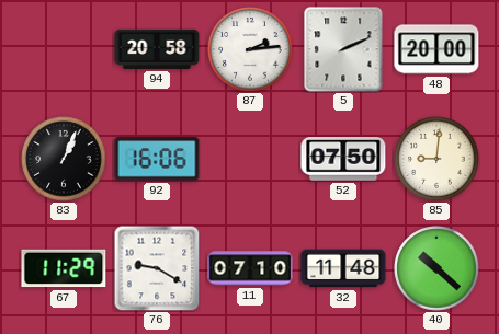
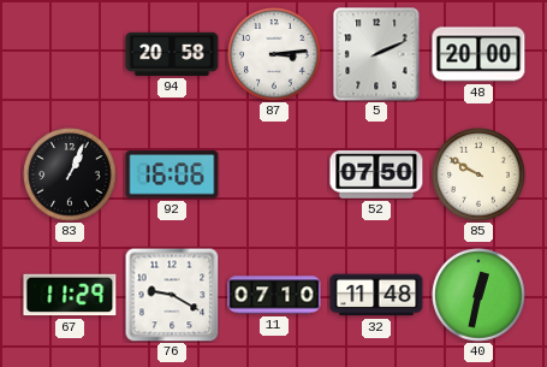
87: 2:14 -> 3:14 (274, 54)
85: 9:01 -> 9:50 (478, 174)
40: 10:22 -> 12:32 (478, 295)
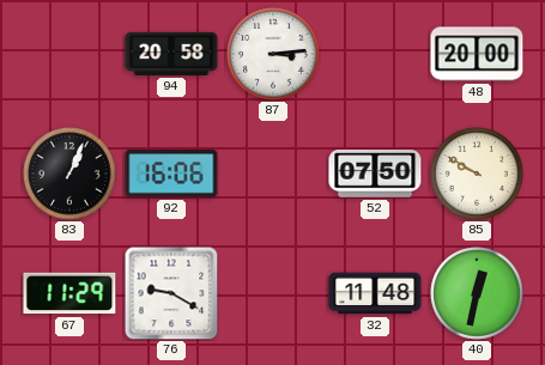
5: 2:11 -> none (376, 54)
11: 07:10 -> none (274, 295)
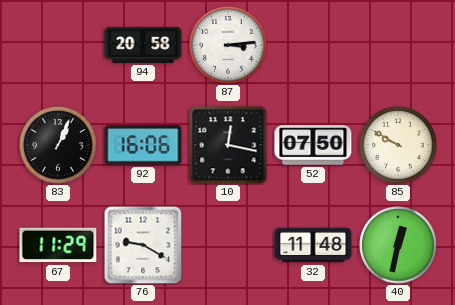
48: 20:00 -> none (477, 54)
10: none -> 12:17 (228, 145)
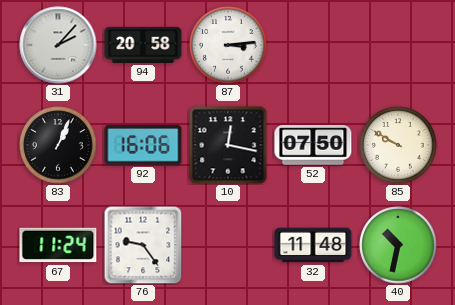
31: none -> 2:07 (58, 45)
67: 11:29 -> 11:24 (58, 245)
76: 9:20 -> 9:24 (143, 245)
40: 12:32 -> 10:32 (398, 245)
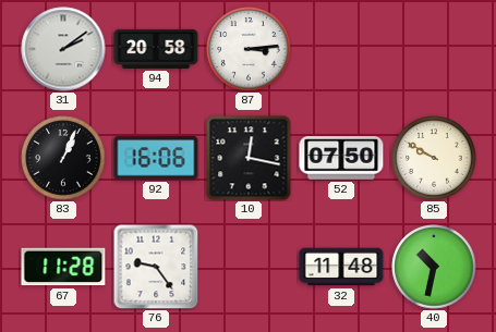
31: 2:07 -> 2:09 (63, 49)
67: 11:24 -> 11:28 (63, 267)
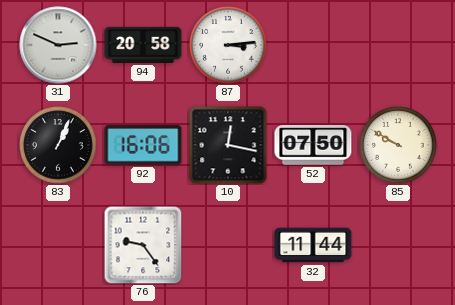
31: 2:09 -> 2:49 (58, 45)
67: 11:28 -> none (63, 267)
32: 11:48 -> 11:44 (313, 245)
40: 10:32 -> none (434, 267)
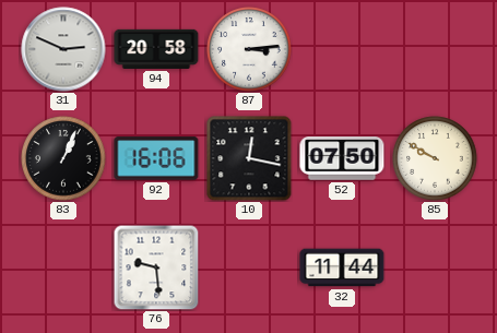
76: 9:24 -> 9:29 (156, 267)
